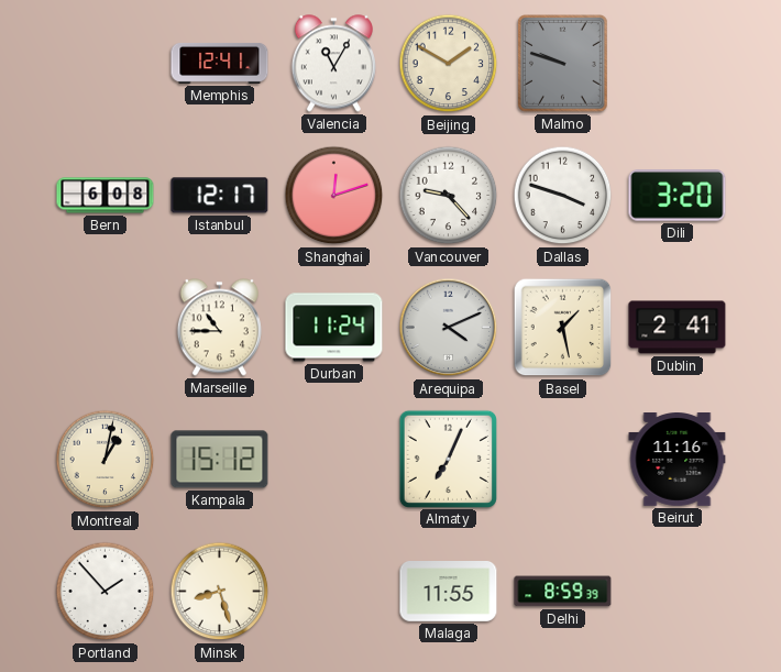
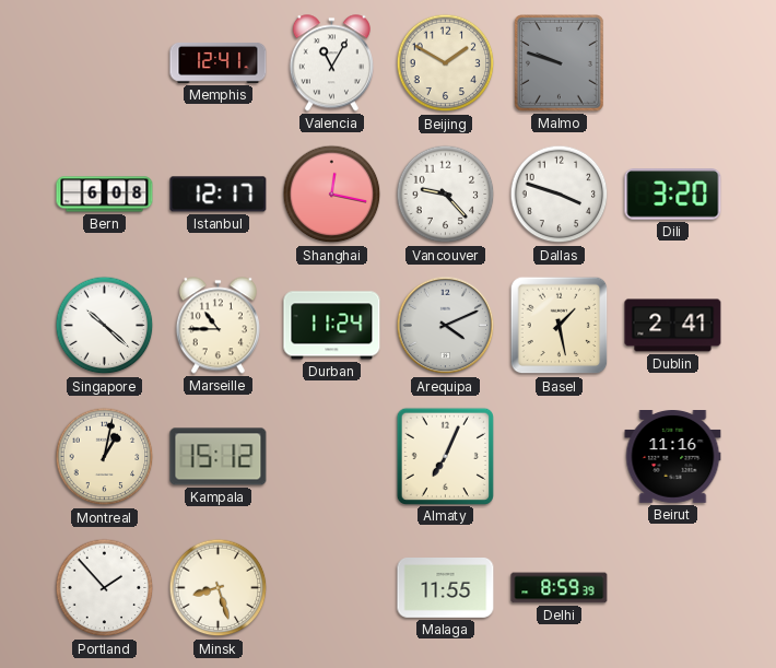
Shanghai: 12:12 -> 12:17 (332, 195)
Singapore: none -> 10:22 (105, 326)
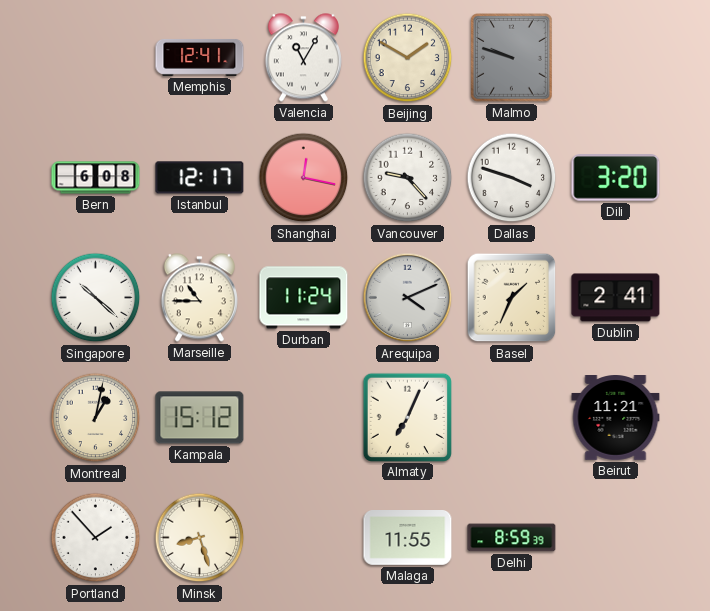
Basel: 1:28 -> 1:34 (512, 298)
Beirut: 11:16 -> 11:21 (616, 418)
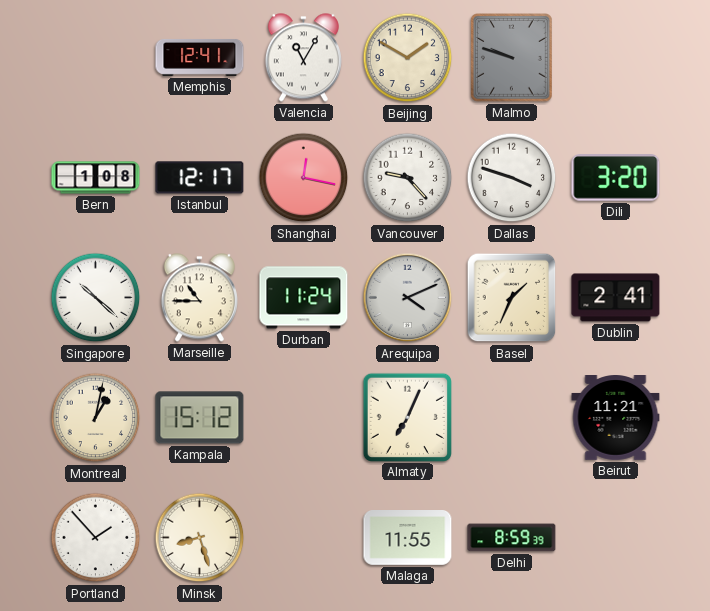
Bern: 6:08 -> 1:08 (96, 178)
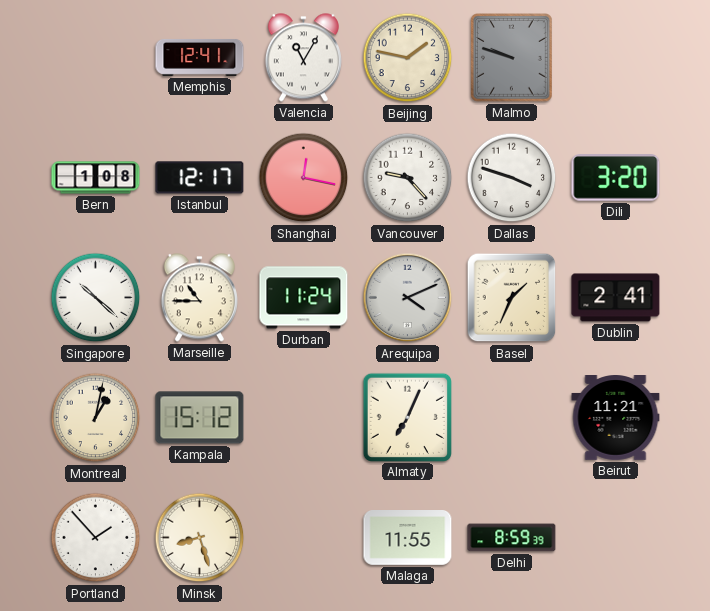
Beijing: 1:50 -> 1:47 (408, 58)
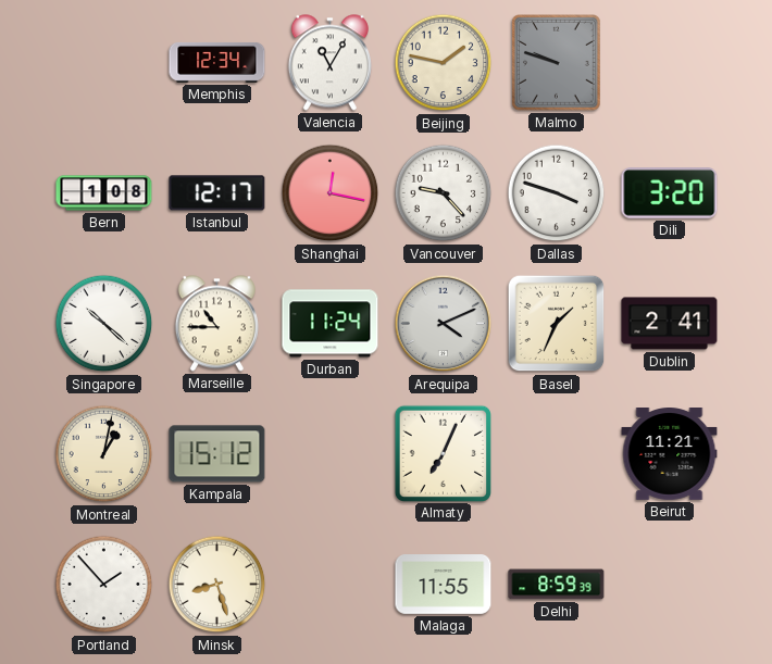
Memphis: 12:41 -> 12:34 (217, 62)
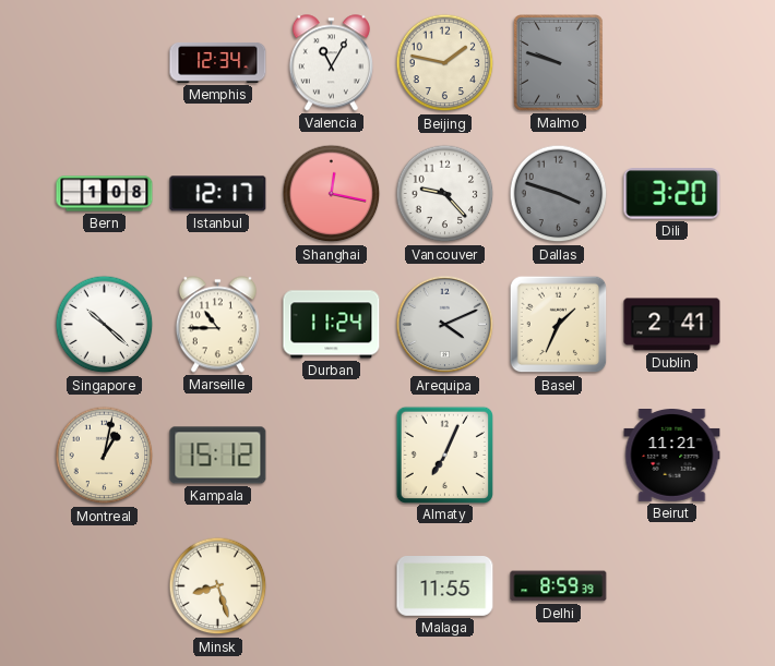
Dallas dial: white -> grey (559, 194)
Portland: 1:53 -> none (104, 585)
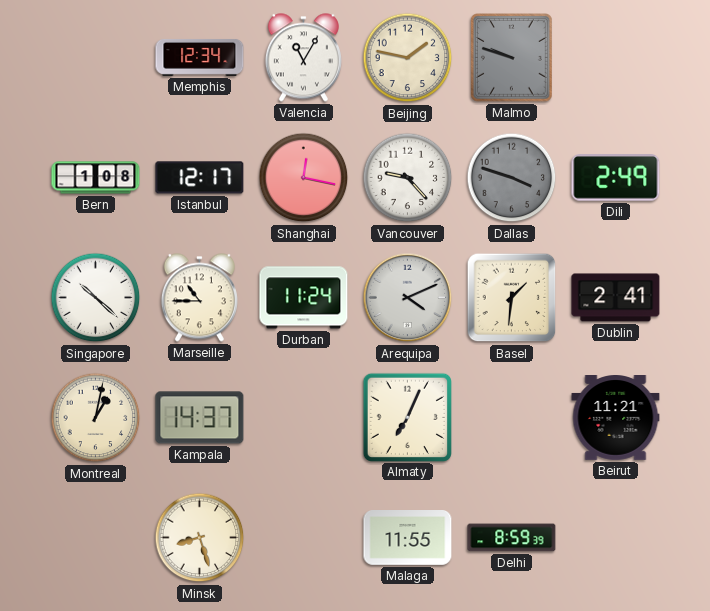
Dili: 3:20 -> 2:49 (616, 178)
Basel: 1:34 -> 1:31 (512, 298)
Kampala: 15:12 -> 14:37 (200, 418)
